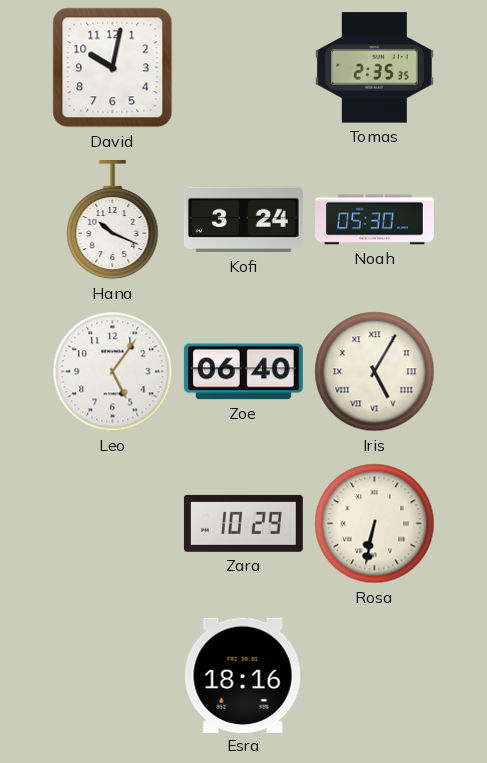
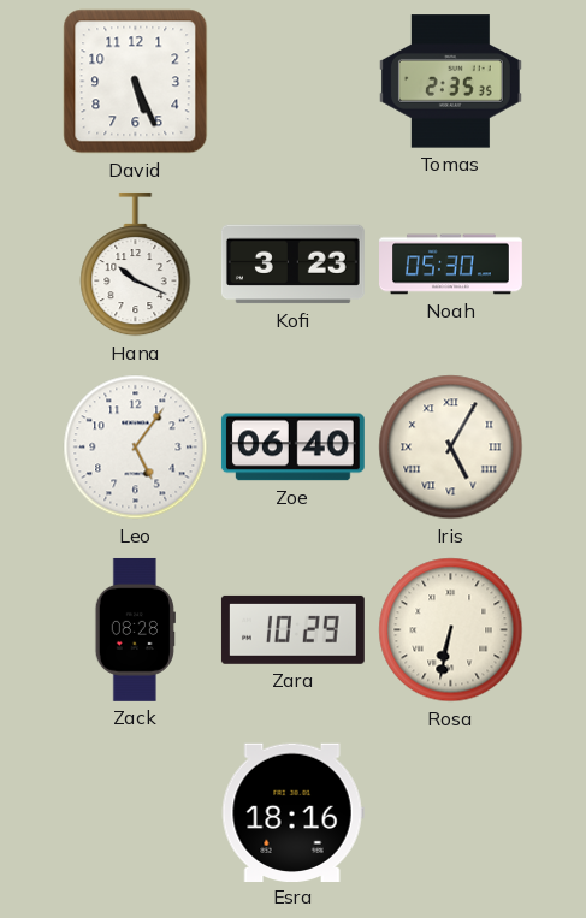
David: 10:02 -> 5:26 (136, 82)
Kofi: 3:24 -> 3:23 (292, 265)
Zack: none -> 08:28 (135, 629)
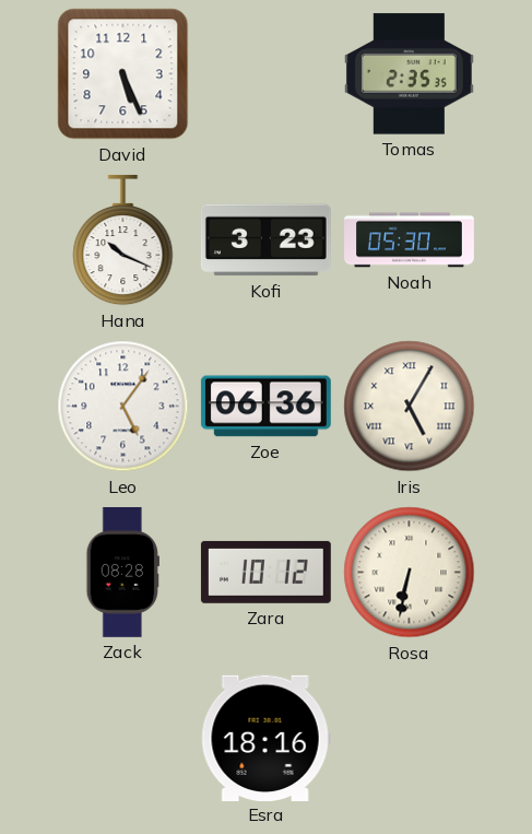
Zoe: 06:40 -> 06:36 (265, 407)
Zara: 10:29 -> 10:12 (265, 572)
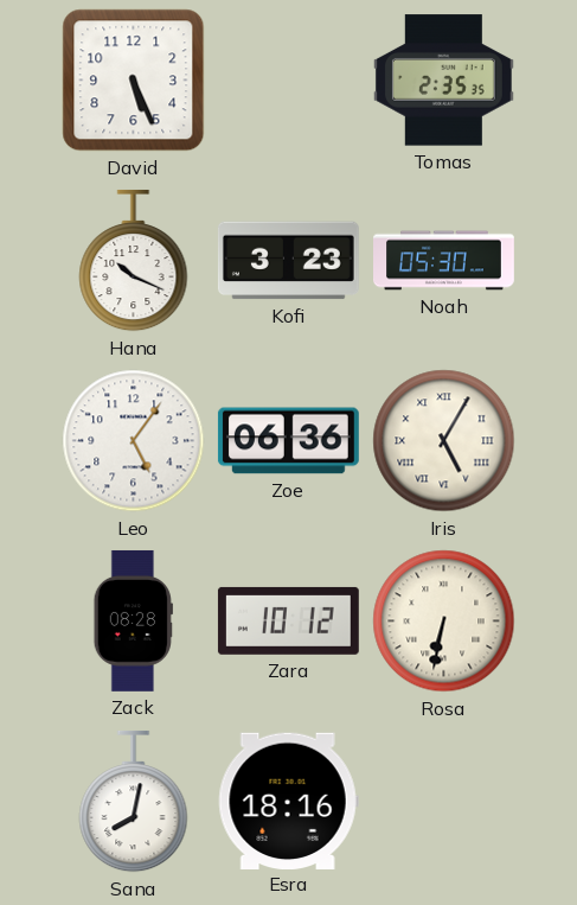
Sana: none -> 8:02 (134, 802)
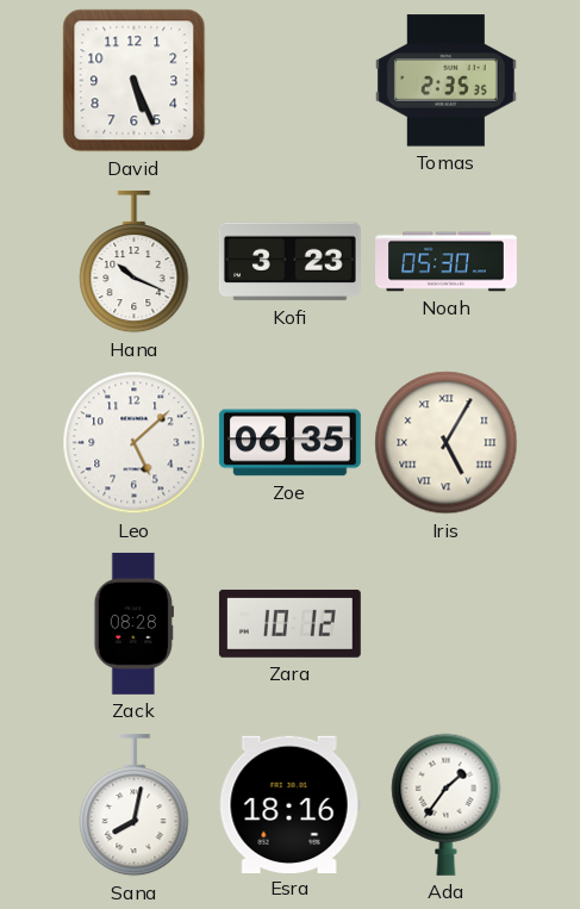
Leo: 5:06 -> 5:08 (135, 443)
Zoe: 06:36 -> 06:35 (289, 443)
Rosa: 6:32 -> none (444, 622)
Ada: none -> 1:36 (447, 804)
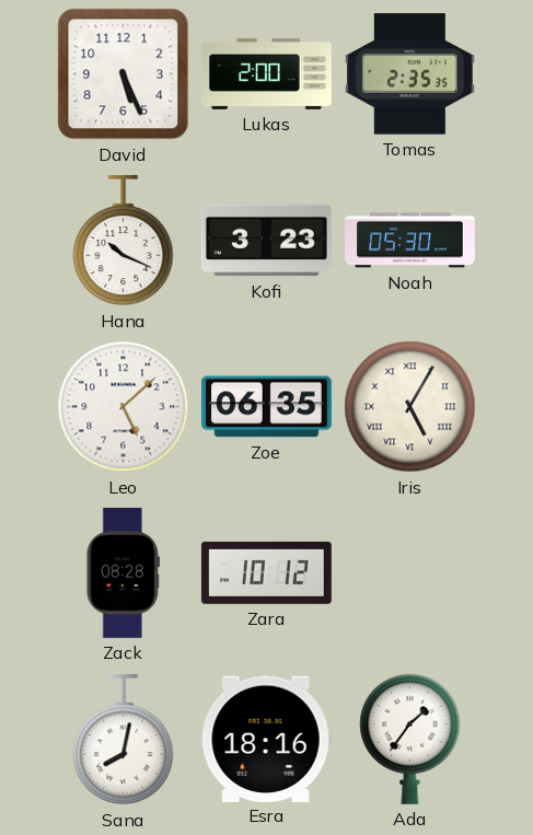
Lukas: none -> 2:00 (267, 73)
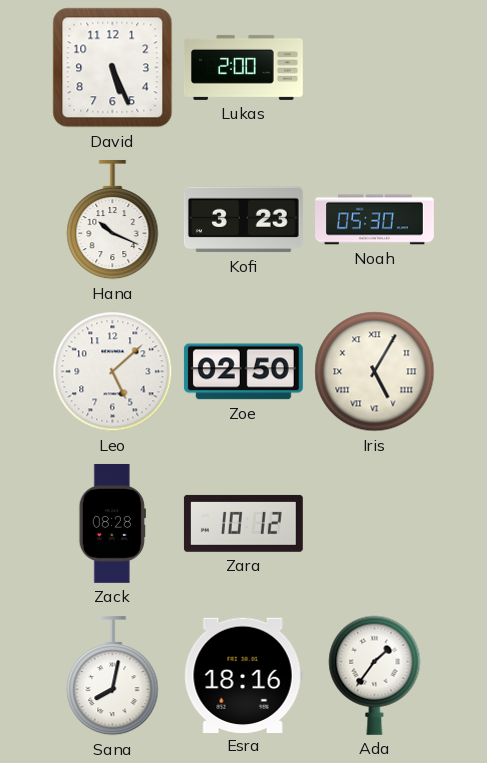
Tomas: 2:35 -> none (409, 74)
Zoe: 06:35 -> 02:50 (243, 372)
